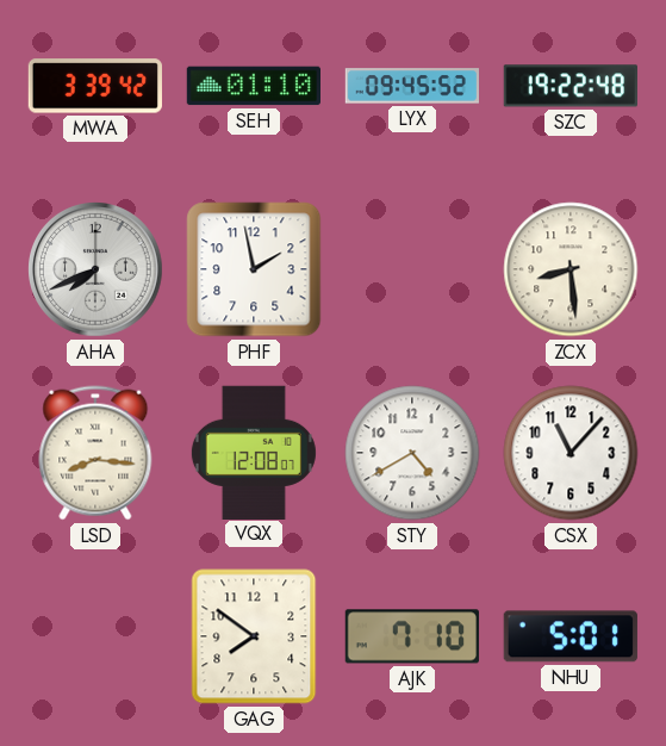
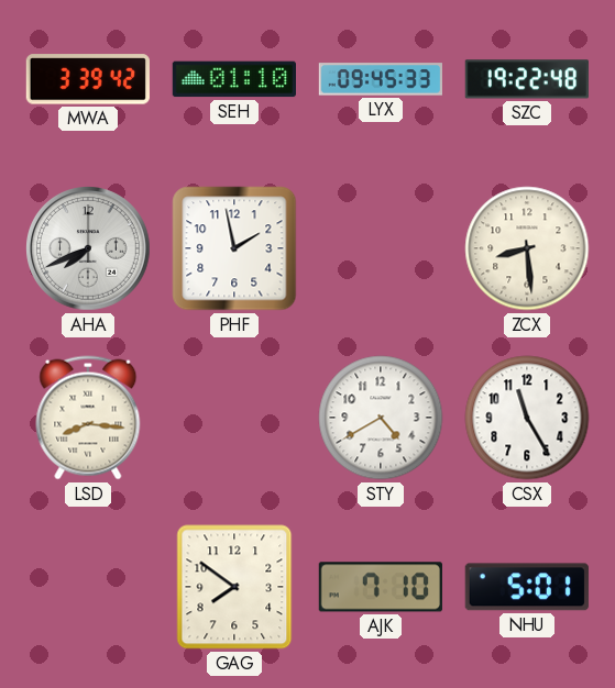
LYX: 09:45:52 -> 09:45:33 (380, 79)
VQX: 12:08 -> none (254, 452)
CSX: 11:07 -> 11:25 (527, 418)
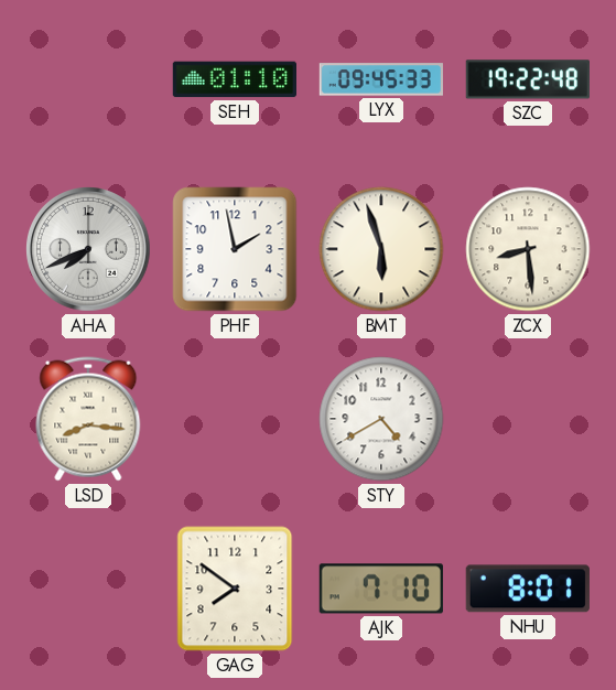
MWA: 3:39 -> none (88, 79)
BMT: none -> 5:57 (381, 249)
CSX: 11:25 -> none (527, 418)
NHU: 5:01 -> 8:01 (528, 589)
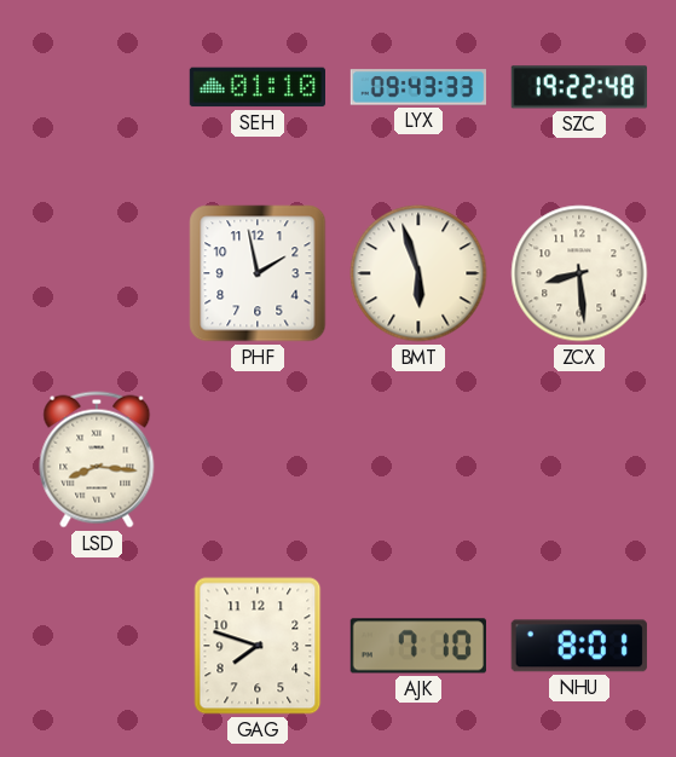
LYX: 09:45 -> 09:43 (417, 87)
AHA: 7:41 -> none (89, 250)
STY: 4:40 -> none (381, 419)
GAG: 7:51 -> 7:48 (258, 646)
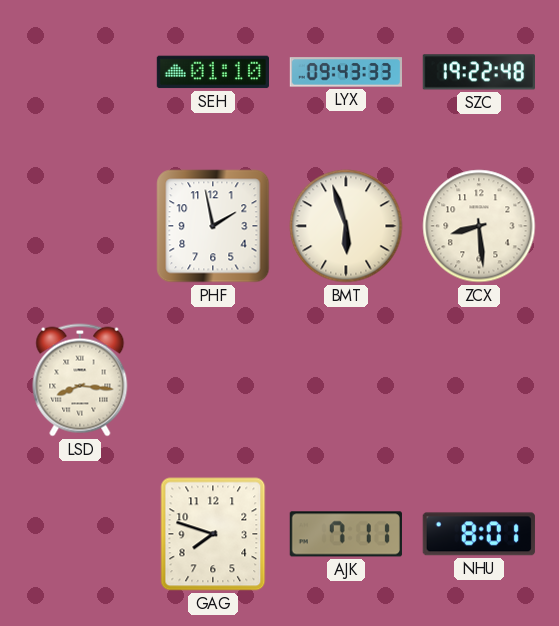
AJK: 7:10 -> 7:11 (346, 534)
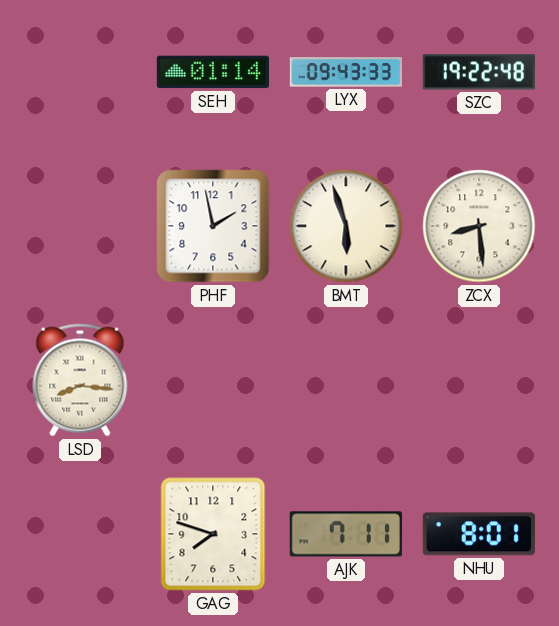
SEH: 01:10 -> 01:14 (212, 72)
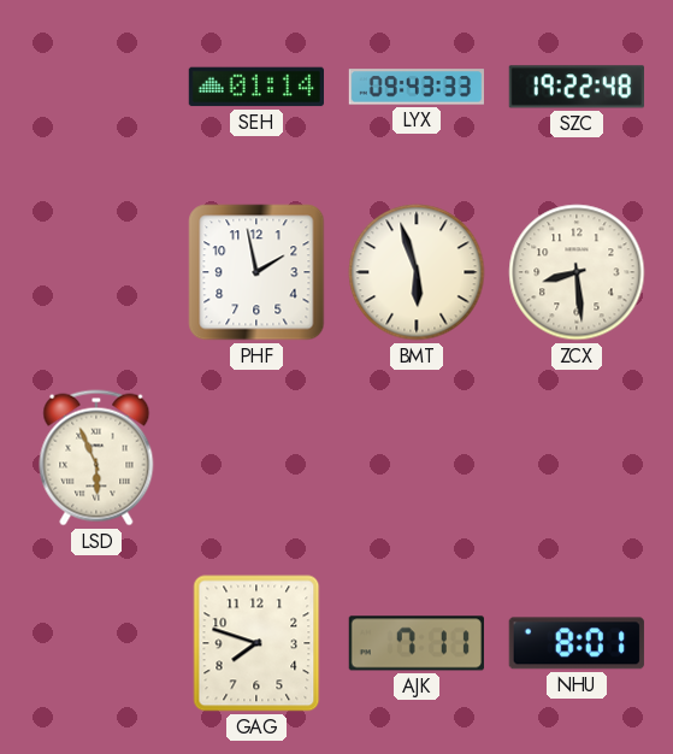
LSD: 8:16 -> 5:56 (96, 458)
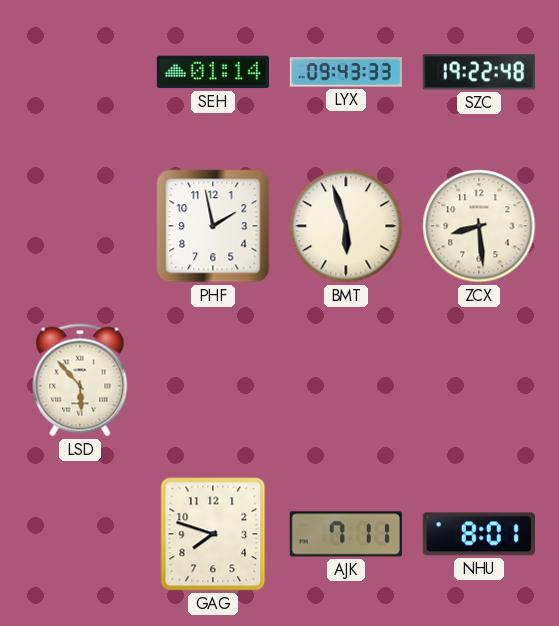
LSD: 5:56 -> 5:53 (80, 380)
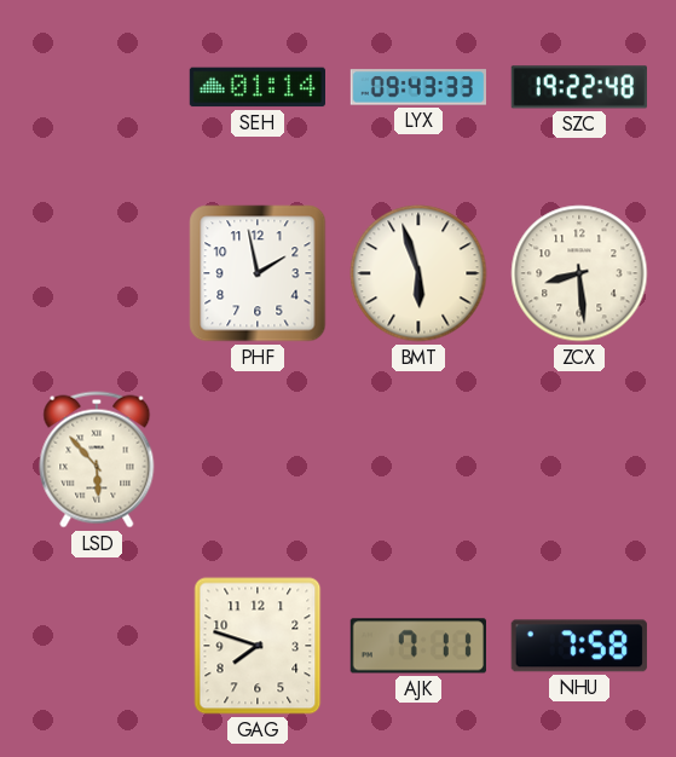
NHU: 8:01 -> 7:58 (579, 646)
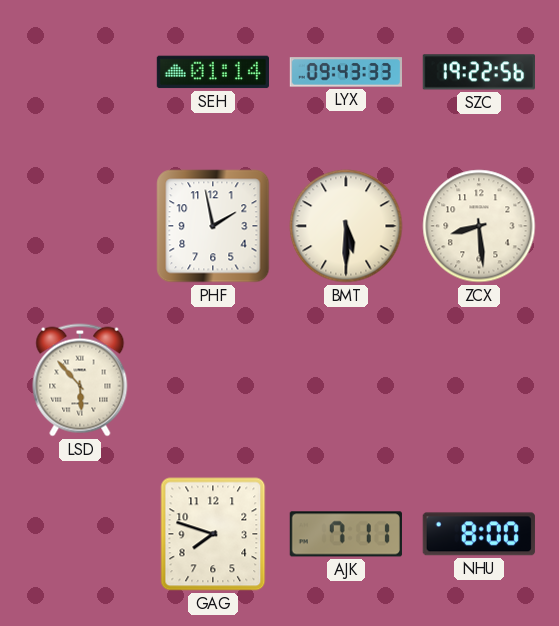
SZC: 19:22:48 -> 19:22:56 (479, 72)
BMT: 5:57 -> 5:30 (346, 226)
NHU: 7:58 -> 8:00 (479, 534)
